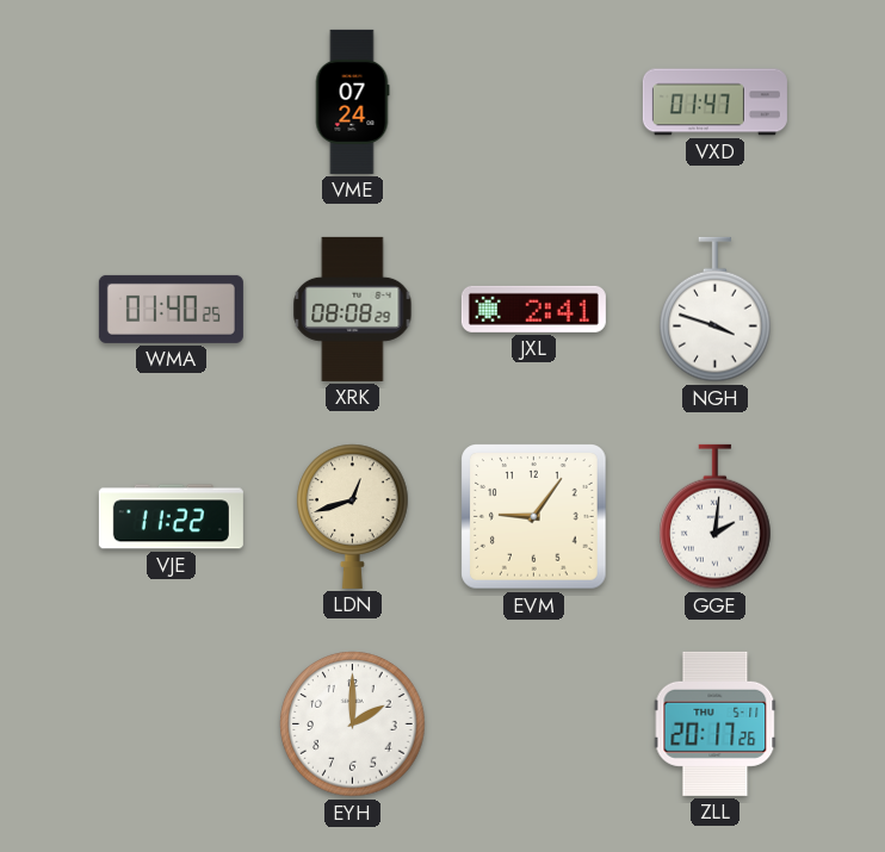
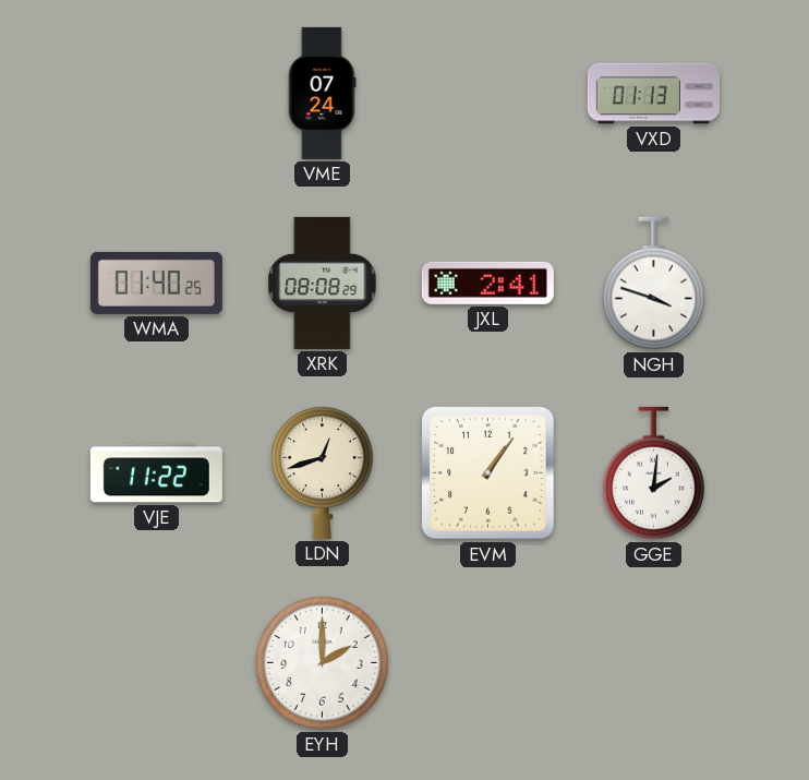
VXD: 01:47 -> 01:13 (653, 94)
EVM: 9:06 -> 1:06 (488, 473)
ZLL: 20:17 -> none (716, 723)
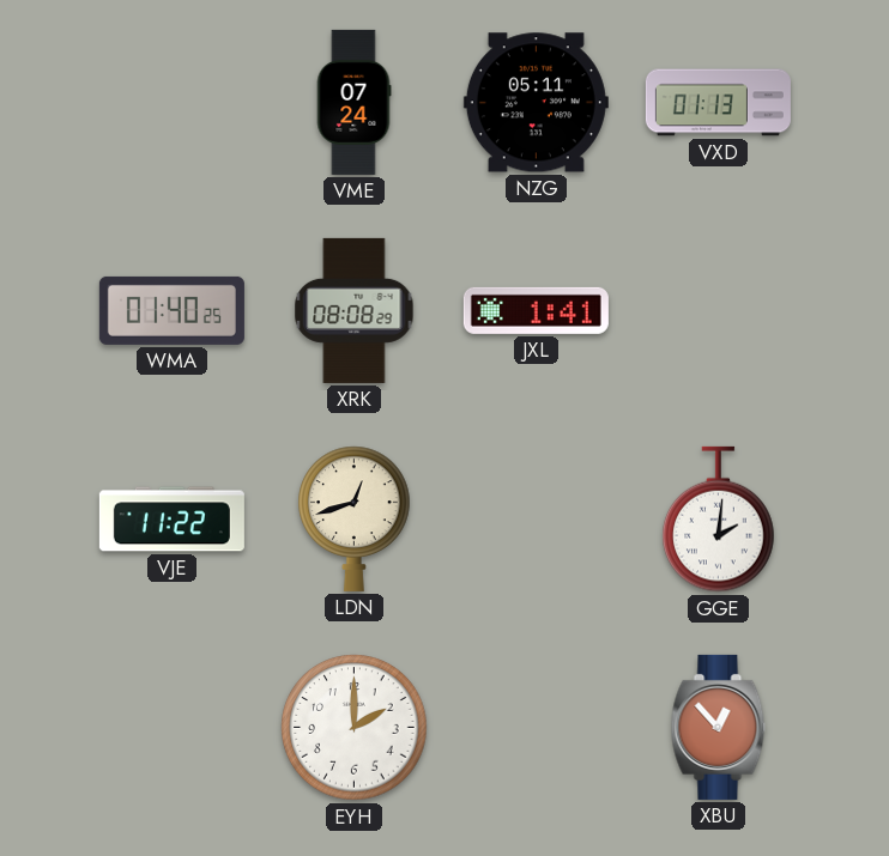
NZG: none -> 05:11 (536, 103)
JXL: 2:41 -> 1:41 (536, 310)
NGH: 3:48 -> none (654, 284)
EVM: 1:06 -> none (488, 473)
XBU: none -> 12:53 (719, 727)
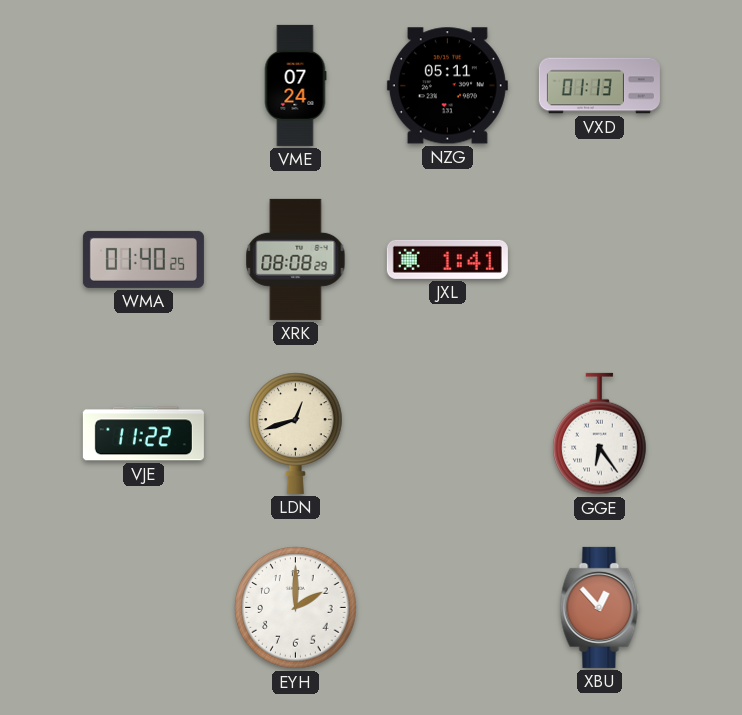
GGE: 2:01 -> 6:24 (600, 434)
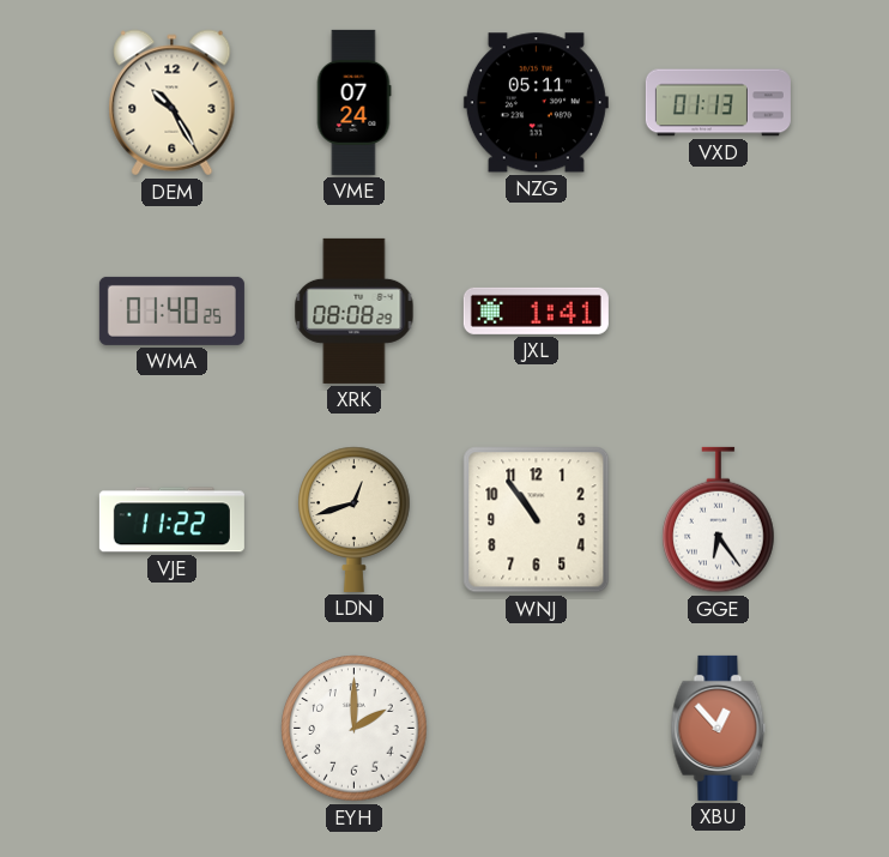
DEM: none -> 10:25 (173, 103)
WNJ: none -> 10:54 (537, 520)
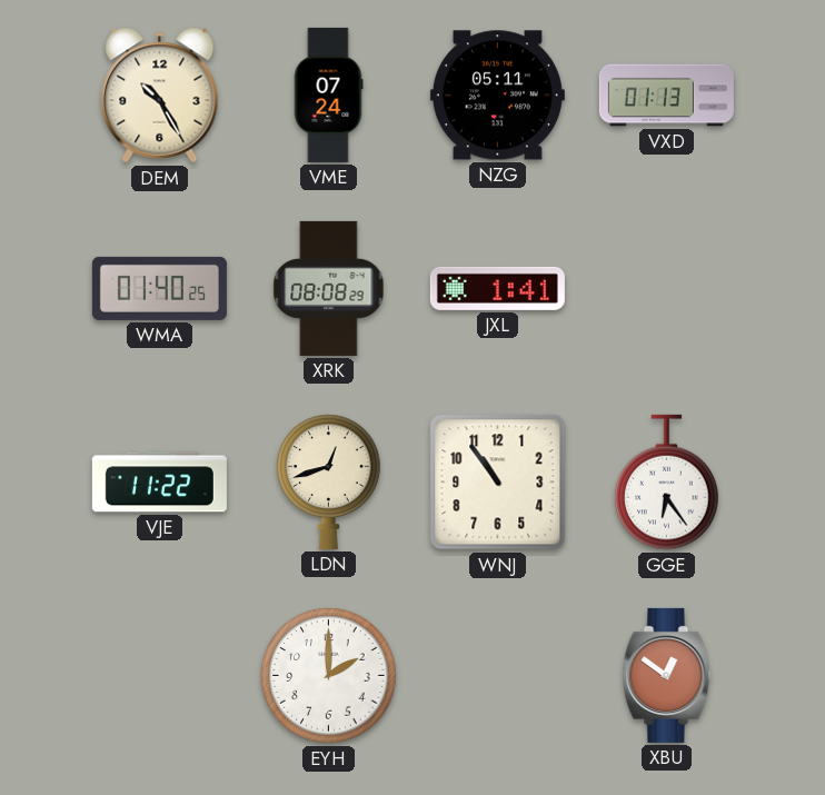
XBU: 12:53 -> 12:51 (667, 675)
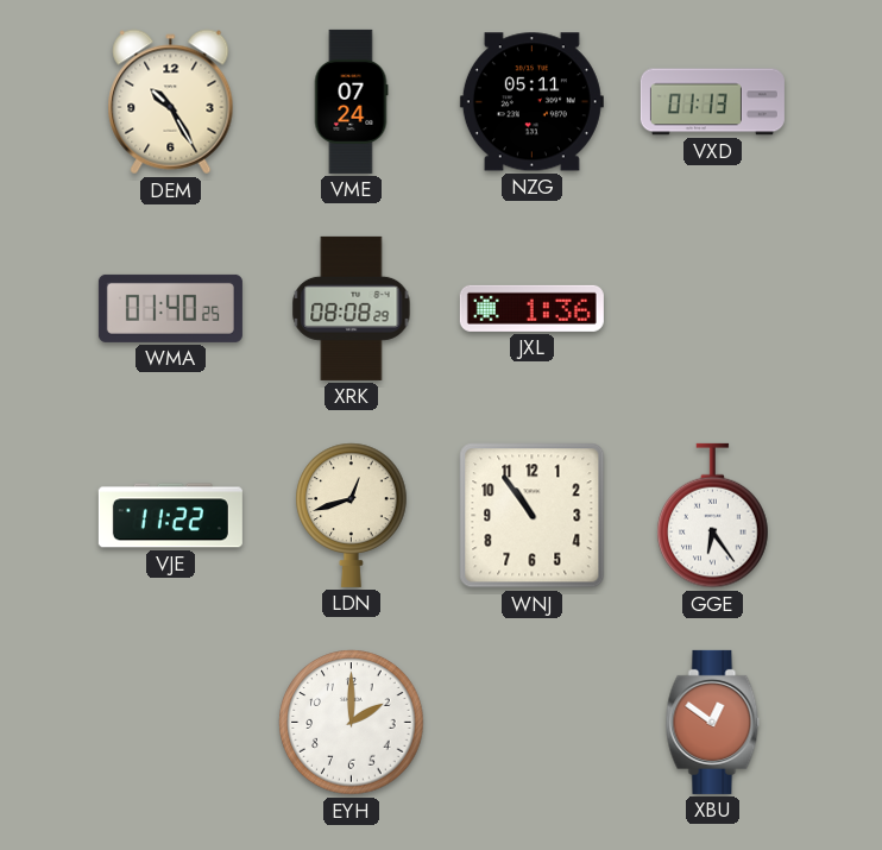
JXL: 1:41 -> 1:36 (531, 308)
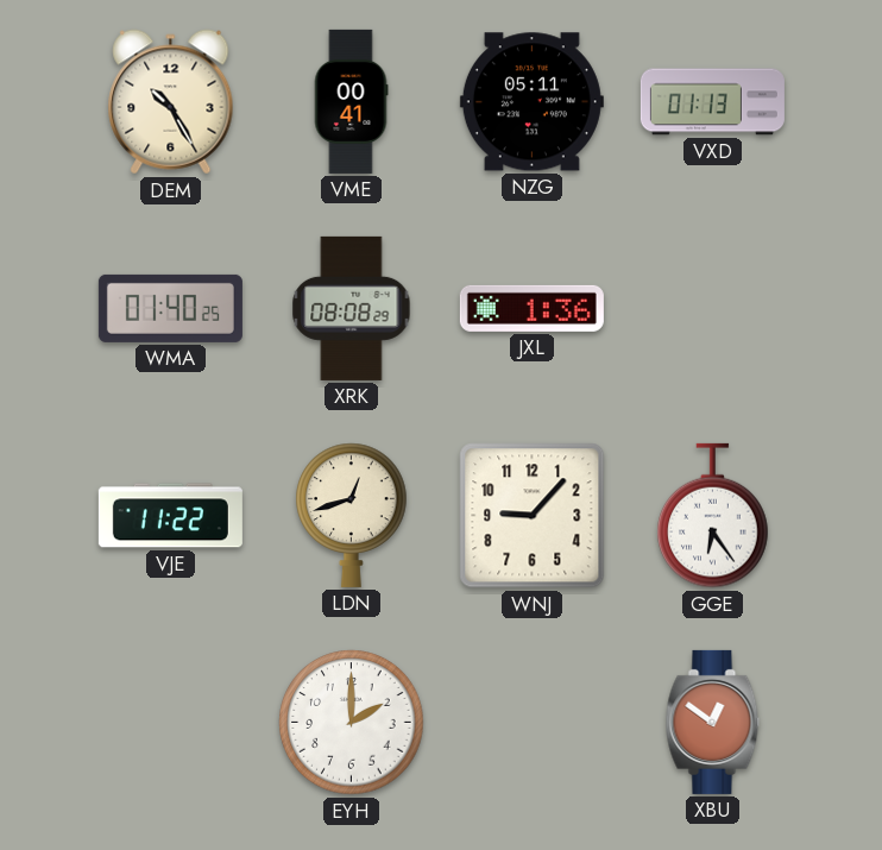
VME: 07:24 -> 00:41 (351, 101)
WNJ: 10:54 -> 9:07 (533, 516)
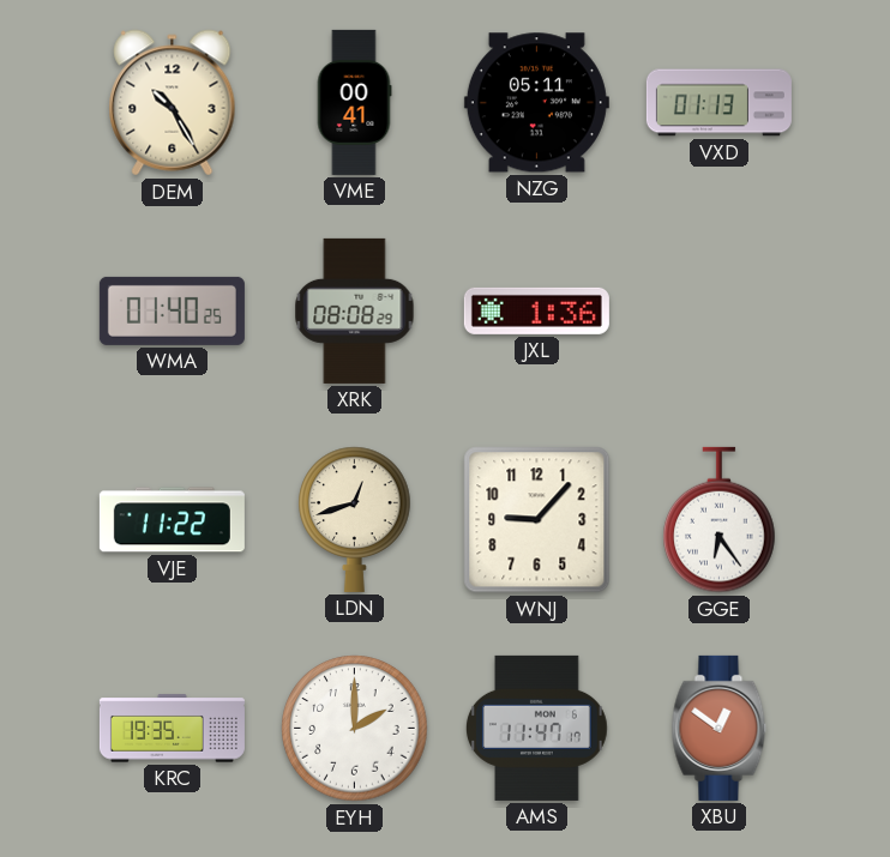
KRC: none -> 19:35 (172, 729)
AMS: none -> 11:47 (537, 728)
